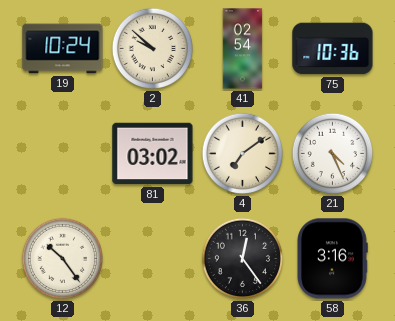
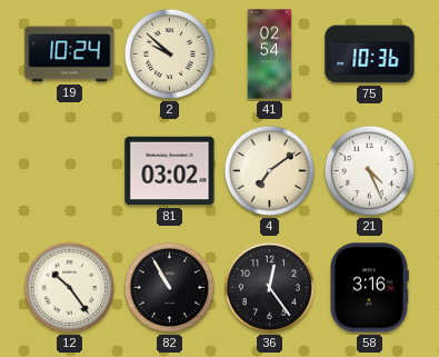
82: none -> 10:55 (170, 288)
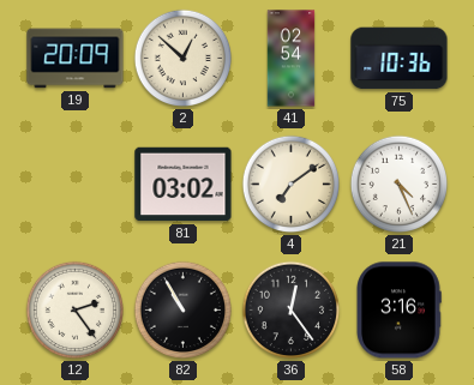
19: 10:24 -> 20:09 (76, 59)
2: 9:52 -> 12:52 (184, 59)
12: 10:24 -> 2:24 (76, 311)
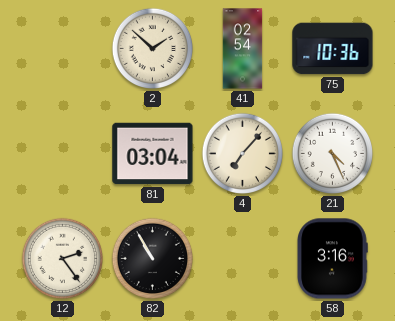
19: 20:09 -> none (76, 59)
2: 12:52 -> 1:52 (153, 49)
81: 03:02 -> 03:04 (153, 154)
4: 7:09 -> 7:07 (243, 154)
36: 12:24 -> none (292, 311)
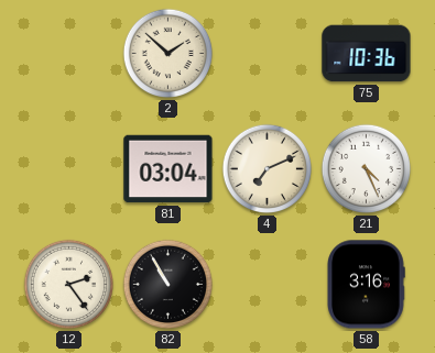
41: 02:54 -> none (243, 49)
4: 7:07 -> 7:11 (268, 169)
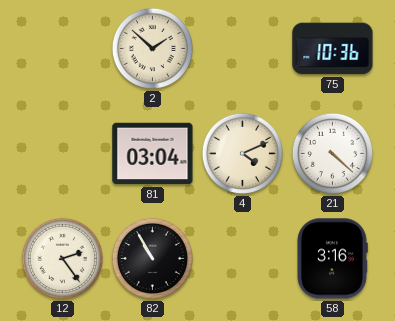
4: 7:11 -> 4:11 (243, 154)
21: 4:26 -> 4:22 (333, 154)
